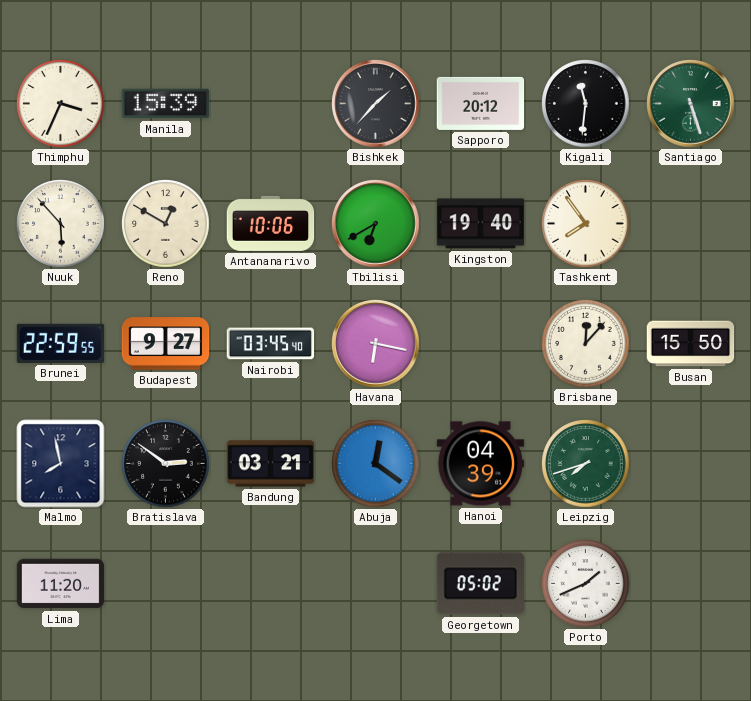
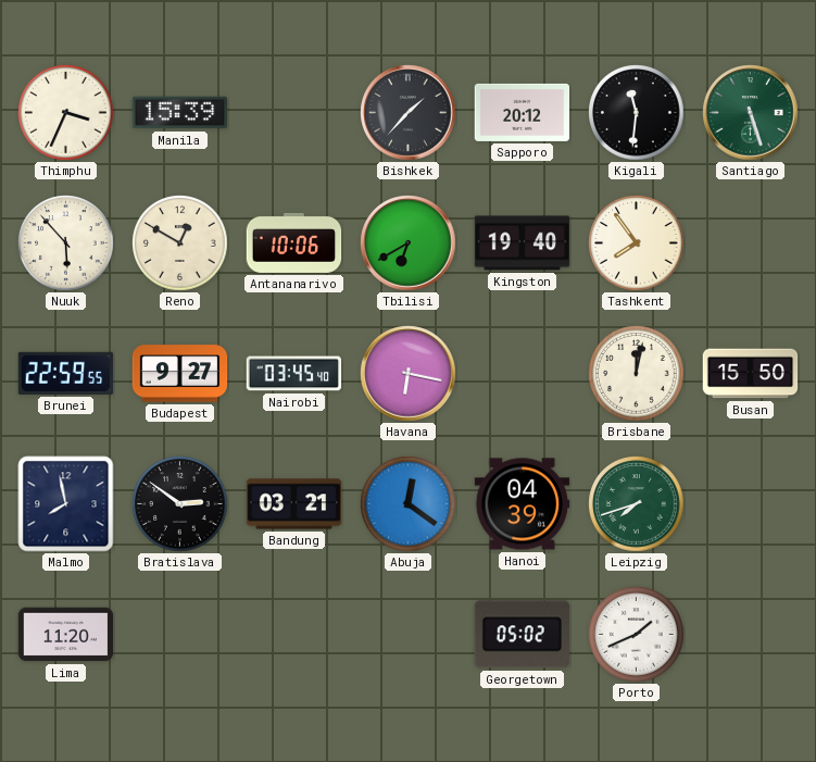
Brisbane: 12:07 -> 12:02 (637, 374)
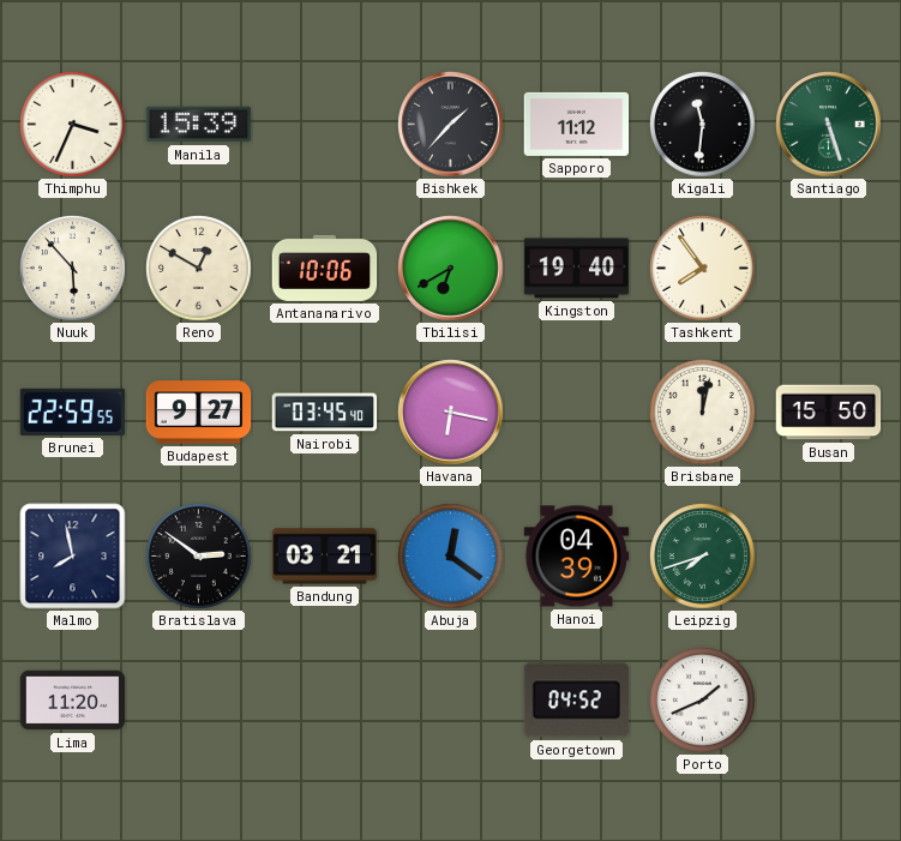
Sapporo: 20:12 -> 11:12 (577, 124)
Georgetown: 05:02 -> 04:52 (576, 701)
